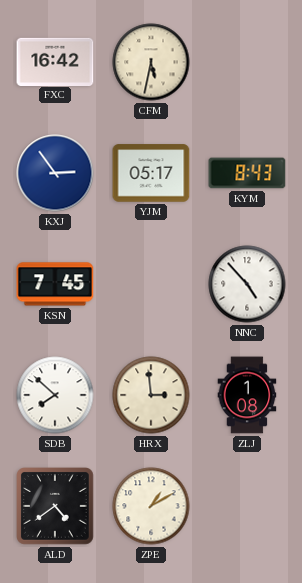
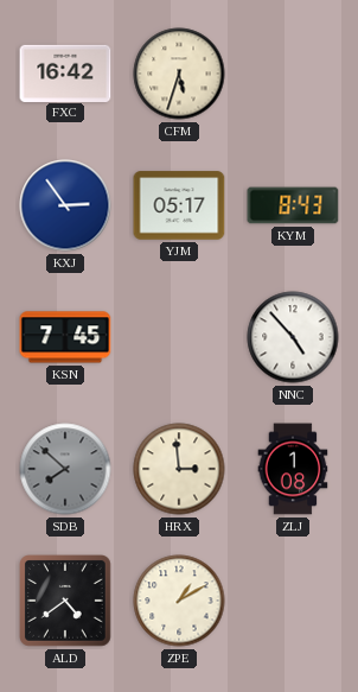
CFM: 5:32 -> 5:33 (179, 74)
SDB dial: white -> grey (65, 469)
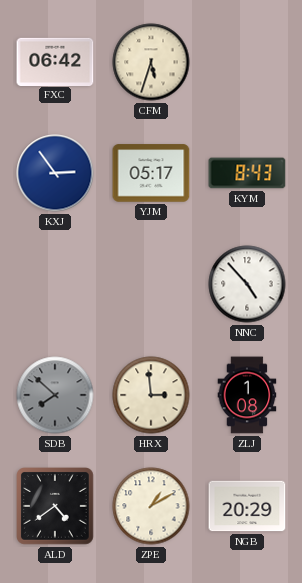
FXC: 16:42 -> 06:42 (55, 61)
KSN: 7:45 -> none (65, 337)
NGB: none -> 20:29 (247, 506)
